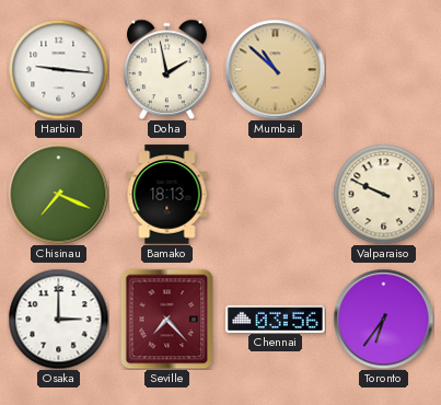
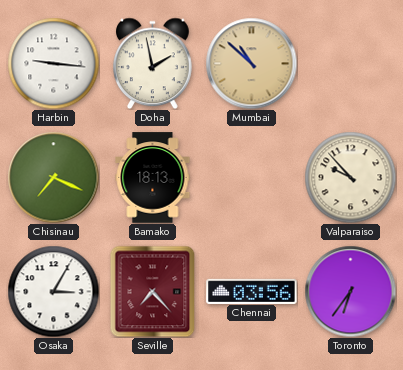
Valparaiso: 9:49 -> 9:53 (350, 177)
Osaka: 3:00 -> 3:05 (53, 291)
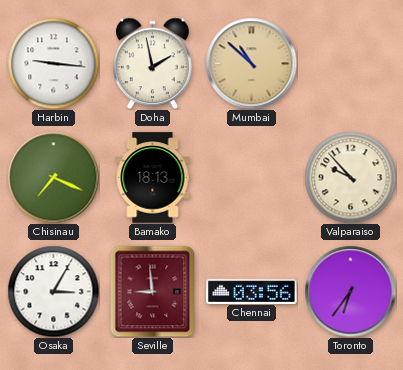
Seville: 7:23 -> 8:59 (153, 291)
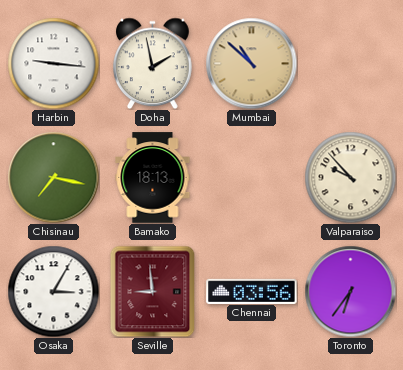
Chisinau: 7:19 -> 7:17 (53, 177)
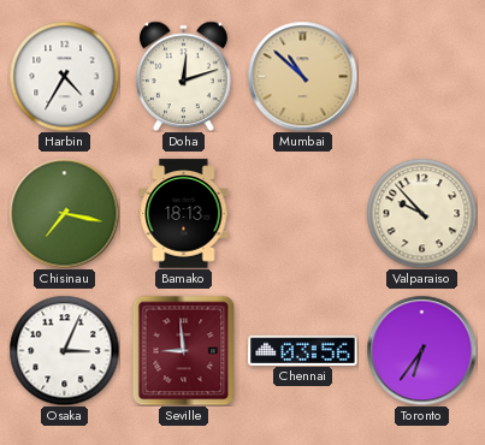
Harbin: 9:16 -> 4:35 (64, 76)
Doha: 1:58 -> 12:12 (184, 76)
Osaka: 3:05 -> 3:04 (64, 350)
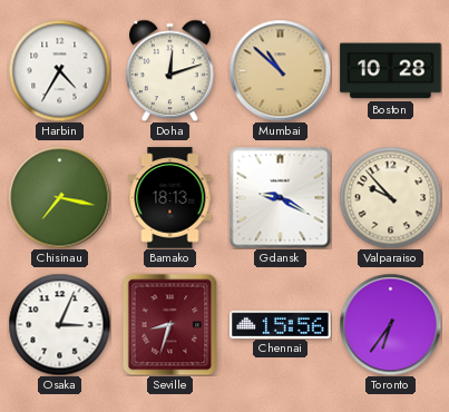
Boston: none -> 10:28 (391, 71)
Gdansk: none -> 9:20 (280, 197)
Seville: 8:59 -> 8:33 (170, 324)
Chennai: 03:56 -> 15:56 (281, 324)
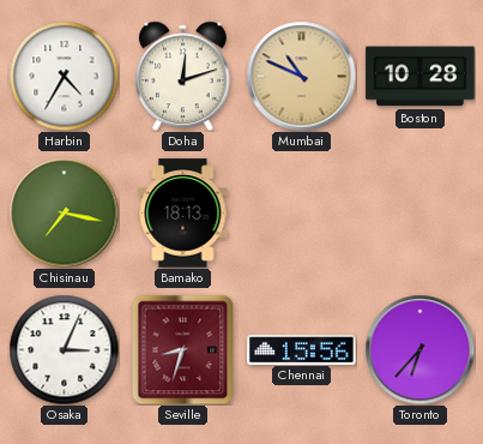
Mumbai: 10:52 -> 10:49 (301, 76)
Gdansk: 9:20 -> none (280, 197)
Valparaiso: 9:53 -> none (390, 197)
Toronto: 6:36 -> 6:37 (419, 349)
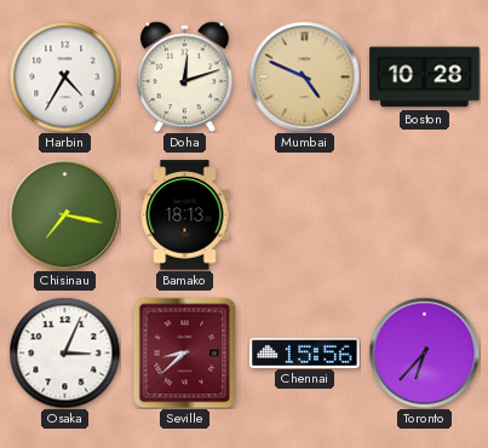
Mumbai: 10:49 -> 4:49 (304, 76)
Seville: 8:33 -> 8:38 (185, 352)
